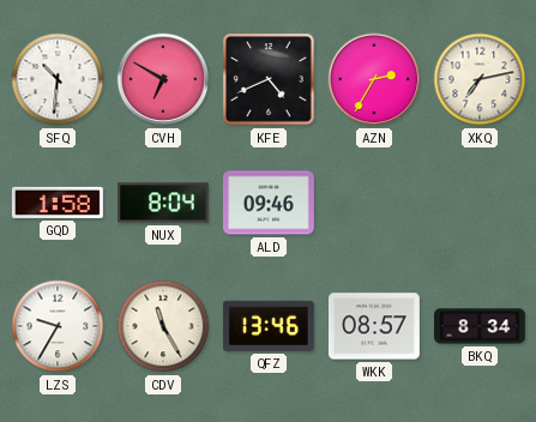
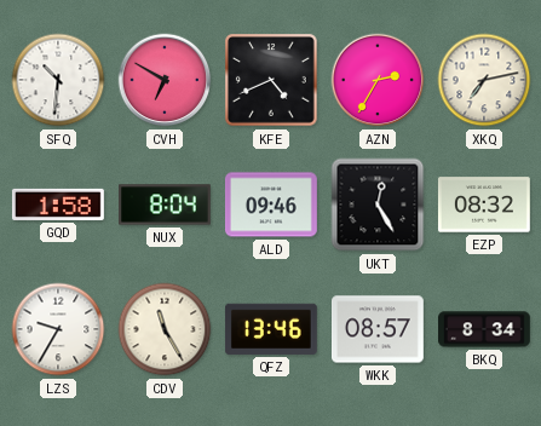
UKT: none -> 12:25 (378, 205)
EZP: none -> 08:32 (484, 205)
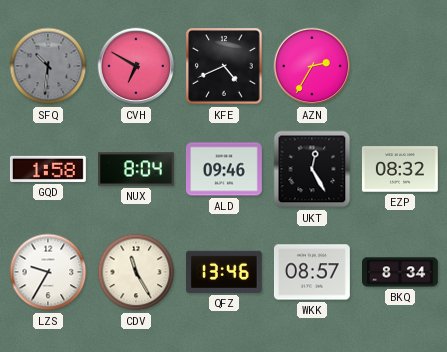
SFQ dial: white -> grey (48, 66)
XKQ: 7:13 -> none (484, 80)
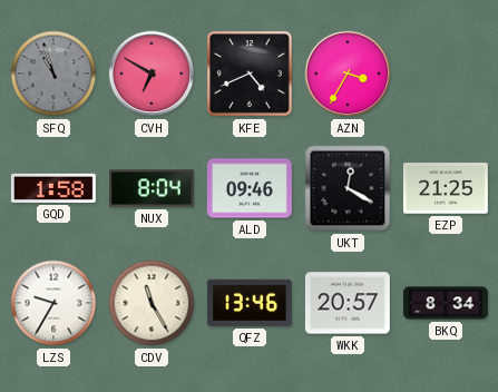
SFQ: 10:31 -> 10:57 (53, 73)
AZN: 2:35 -> 3:35 (348, 73)
UKT: 12:25 -> 12:20 (348, 188)
EZP: 08:32 -> 21:25 (446, 188)
WKK: 08:57 -> 20:57 (349, 303)
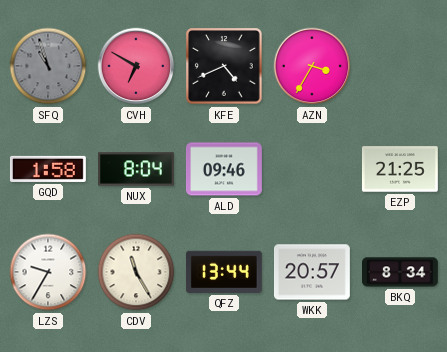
UKT: 12:20 -> none (348, 188)
QFZ: 13:46 -> 13:44 (224, 272)
